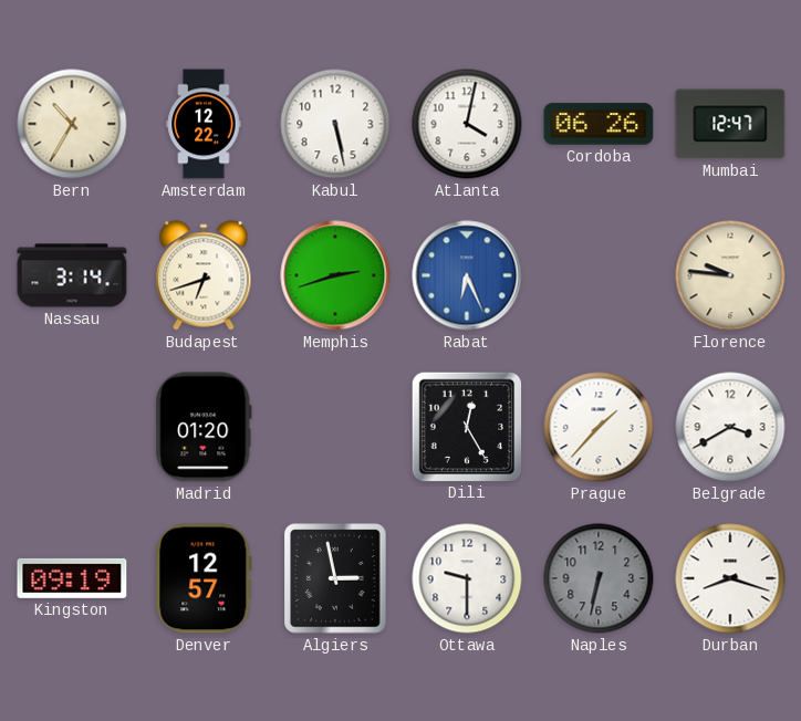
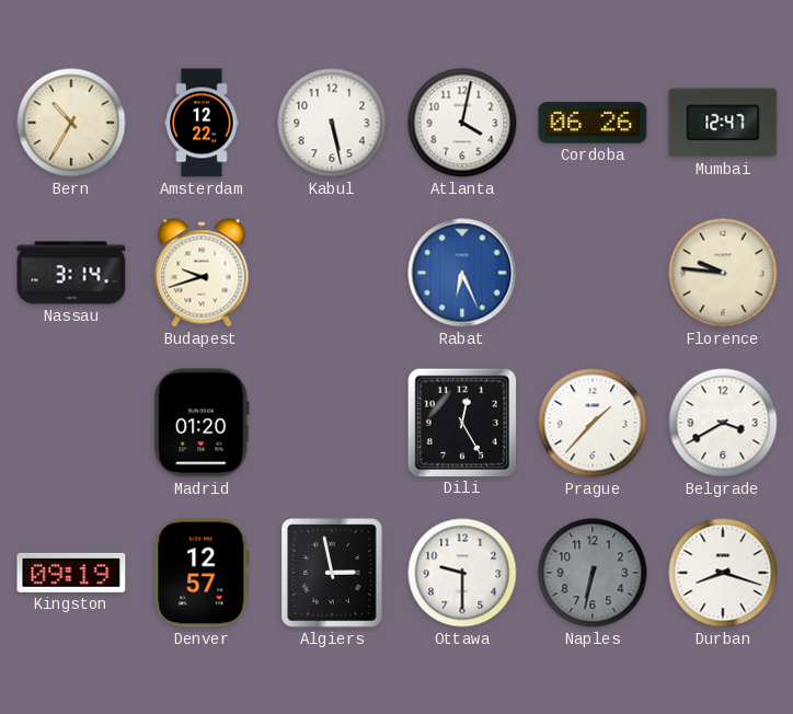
Budapest: 6:42 -> 9:42 (202, 273)
Memphis: 2:42 -> none (335, 275)
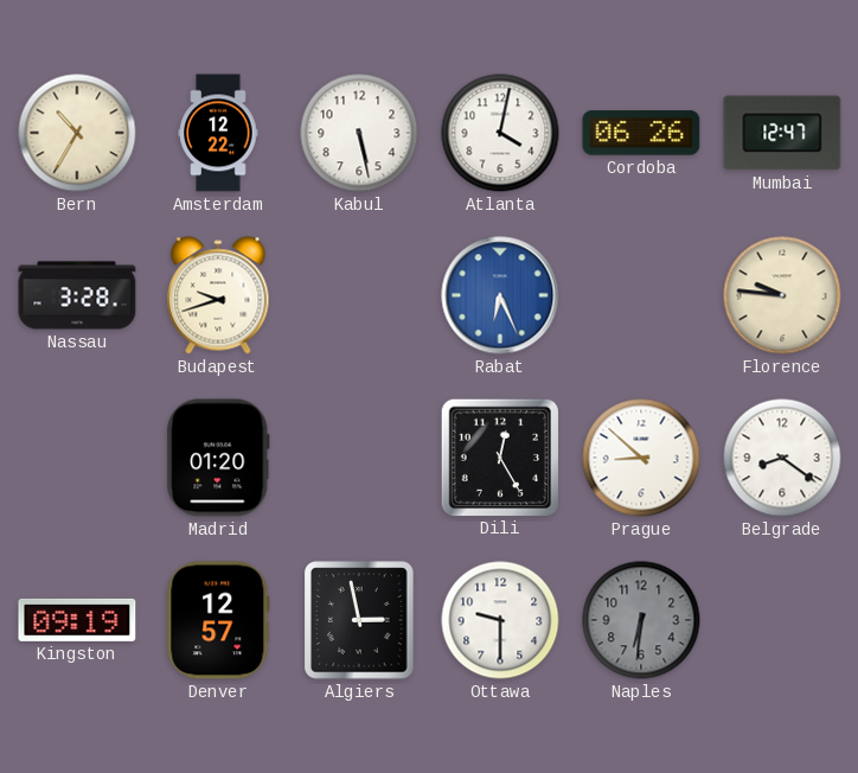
Nassau: 3:14 -> 3:28 (77, 295)
Prague: 1:37 -> 8:52 (641, 458)
Belgrade: 3:40 -> 8:21 (782, 458)
Naples: 6:32 -> 6:31 (641, 620)
Durban: 8:18 -> none (723, 573)
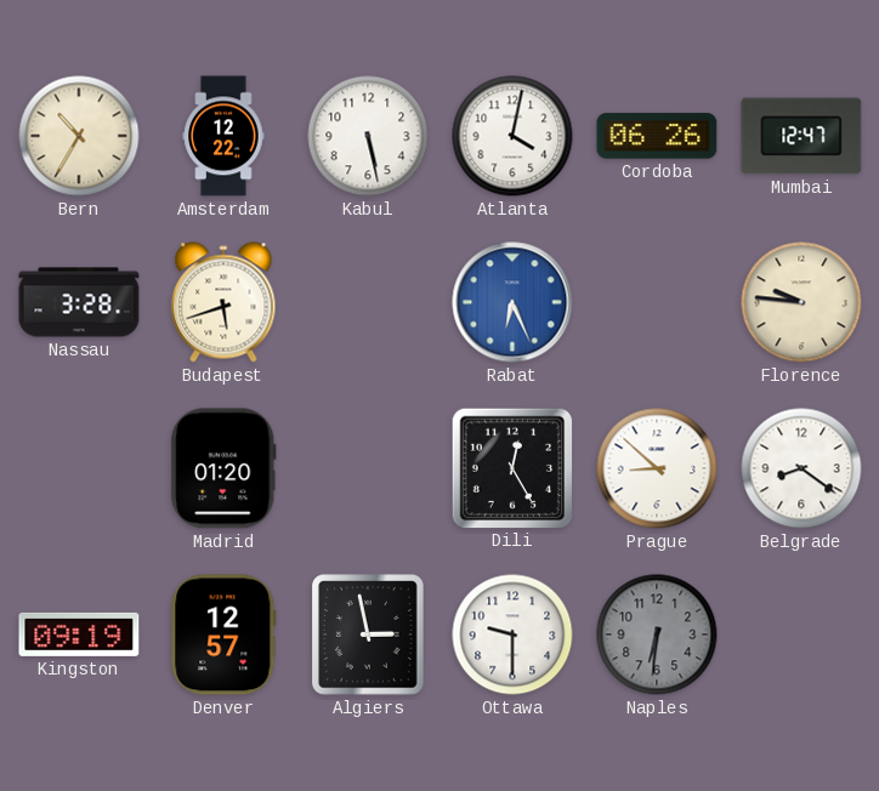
Budapest: 9:42 -> 5:42 (223, 302)
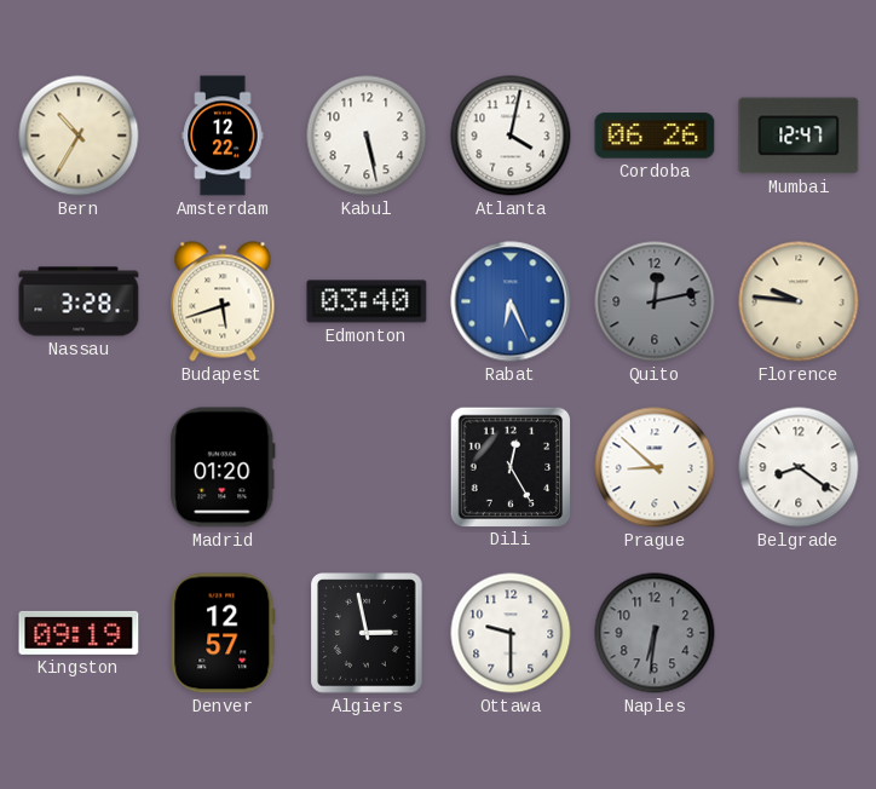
Edmonton: none -> 03:40 (367, 301)
Quito: none -> 12:13 (655, 301)
